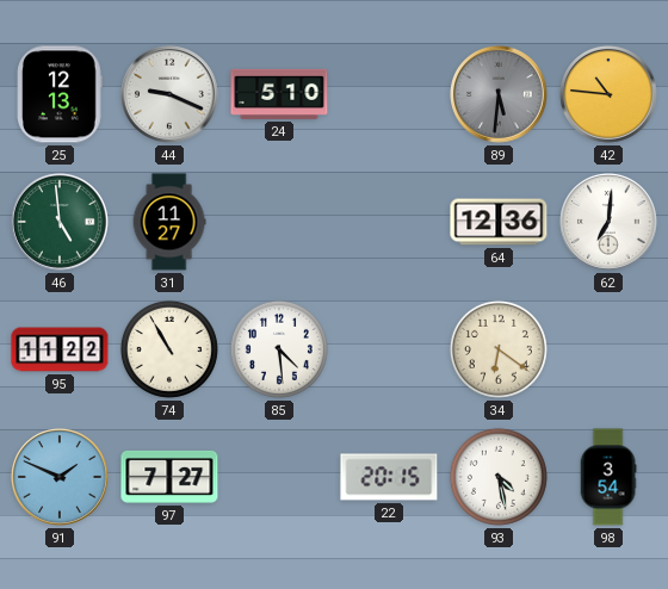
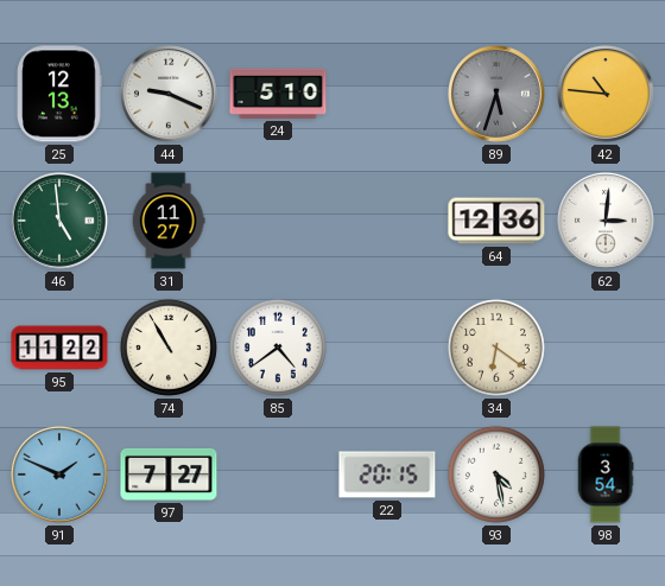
89: 5:31 -> 5:33 (498, 95)
62: 7:01 -> 3:01 (607, 222)
85: 4:29 -> 4:39 (278, 348)
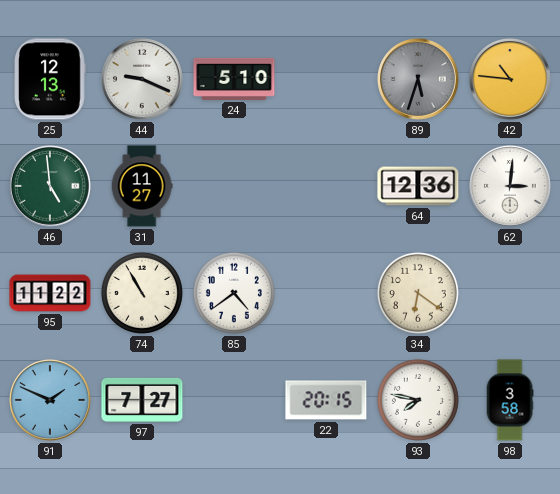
93: 4:28 -> 7:47 (418, 400)
98: 3:54 -> 3:58 (510, 400)
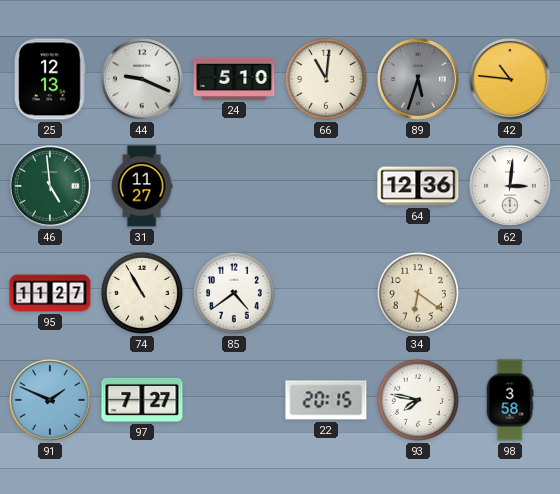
66: none -> 11:01 (326, 79)
95: 11:22 -> 11:27 (50, 293)
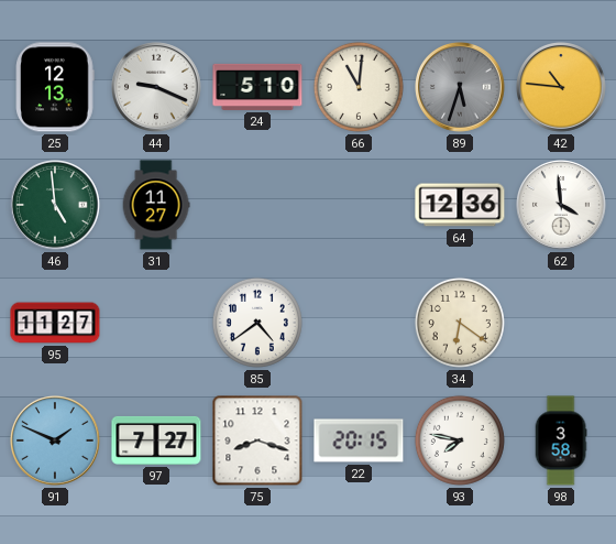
62: 3:01 -> 3:59 (562, 206)
74: 10:55 -> none (142, 293)
75: none -> 8:18 (257, 440)
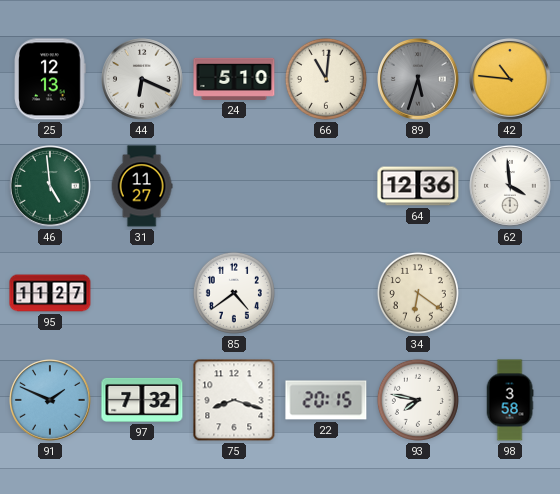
44: 9:19 -> 6:19 (143, 80)
97: 7:27 -> 7:32 (142, 400)
